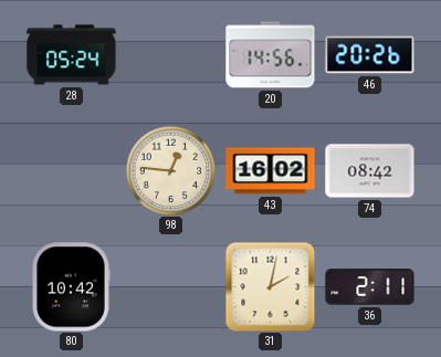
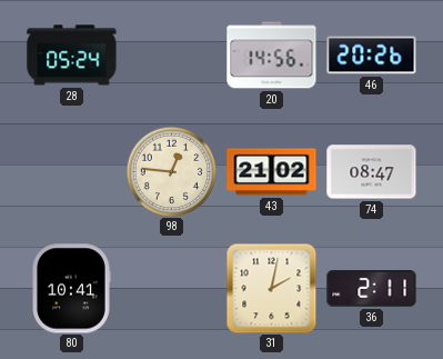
43: 16:02 -> 21:02 (272, 172)
74: 08:42 -> 08:47 (372, 172)
80: 10:42 -> 10:41 (71, 289)
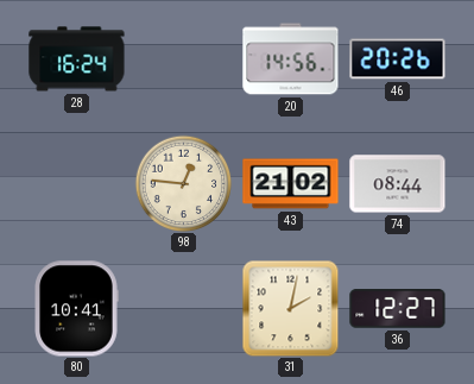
28: 05:24 -> 16:24 (77, 59)
74: 08:47 -> 08:44 (398, 184)
36: 2:11 -> 12:27 (398, 309)
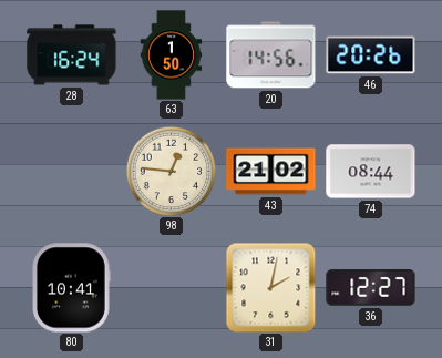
63: none -> 1:50 (172, 55)
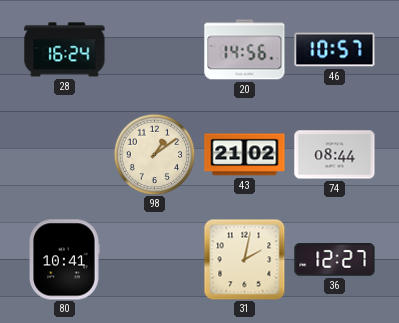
63: 1:50 -> none (172, 55)
46: 20:26 -> 10:57 (335, 50)
98: 12:46 -> 1:09 (154, 154)
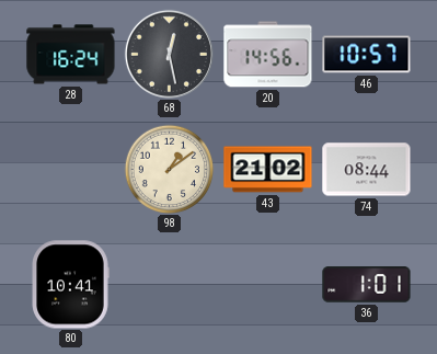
68: none -> 12:28 (169, 54)
31: 2:02 -> none (244, 259)
36: 12:27 -> 1:01 (367, 285)
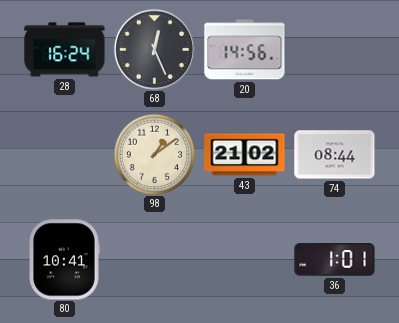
68: 12:28 -> 12:26 (154, 49)
46: 10:57 -> none (367, 55)
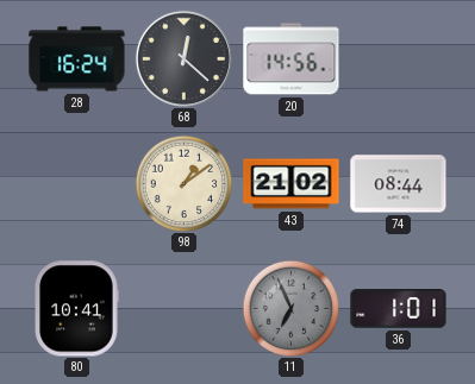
68: 12:26 -> 12:22 (183, 58)
11: none -> 6:56 (290, 308)
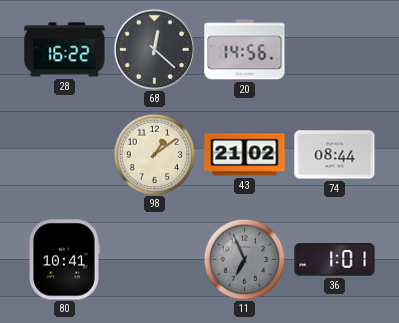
28: 16:24 -> 16:22 (65, 50)
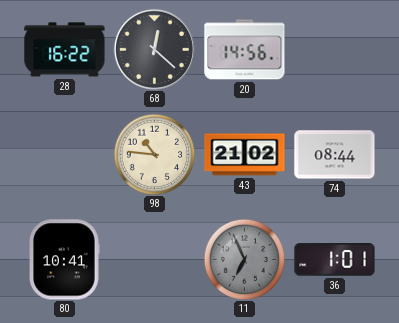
98: 1:09 -> 10:46 (154, 154)
